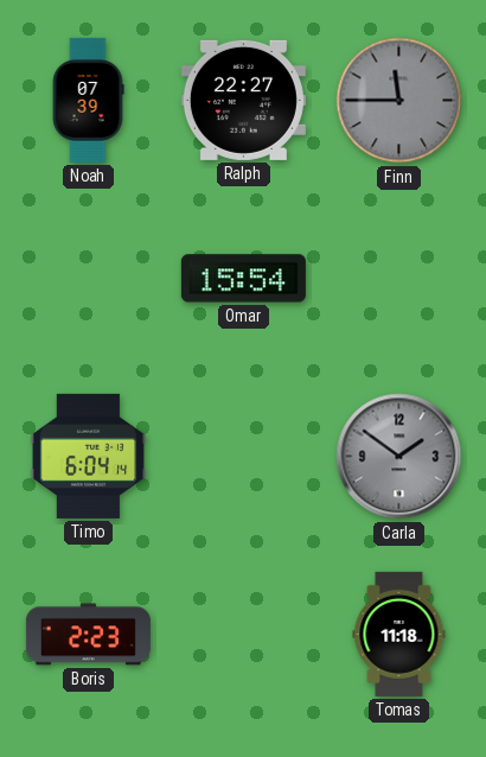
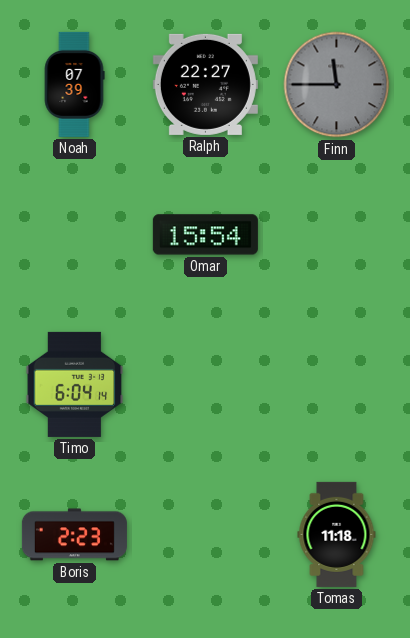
Carla: 1:51 -> none (399, 457)
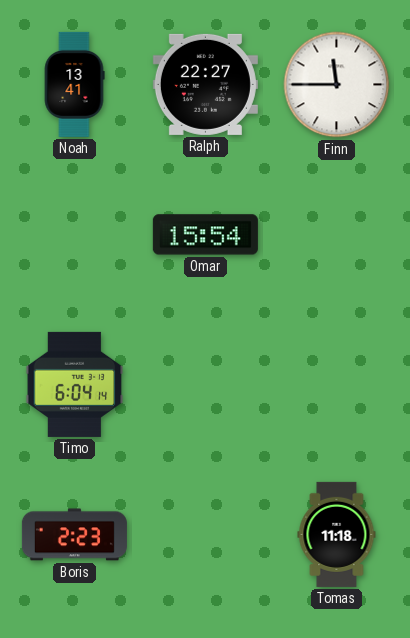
Noah: 07:39 -> 13:41 (74, 84)
Finn dial: grey -> white (337, 85)
